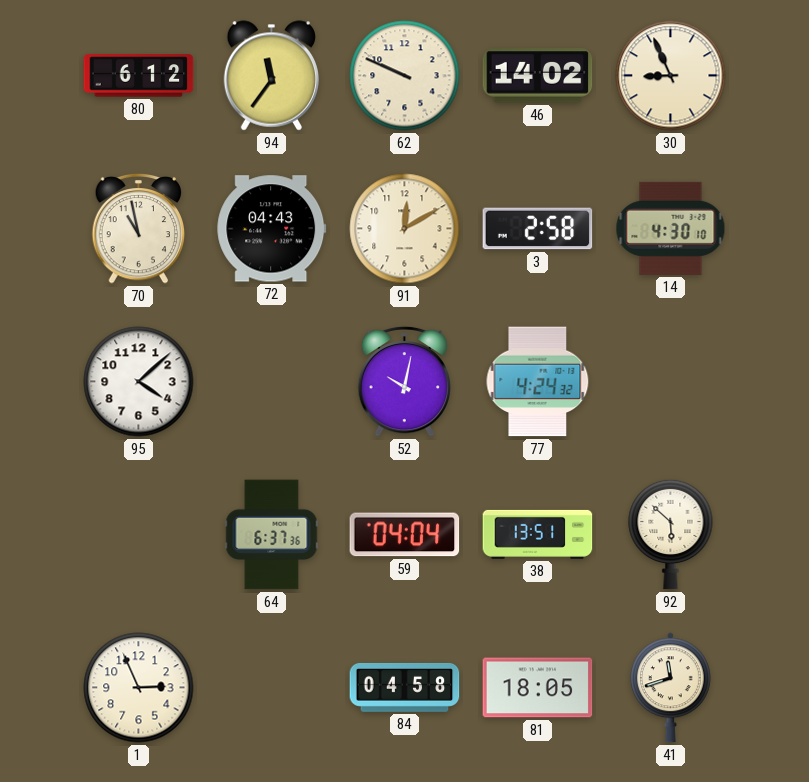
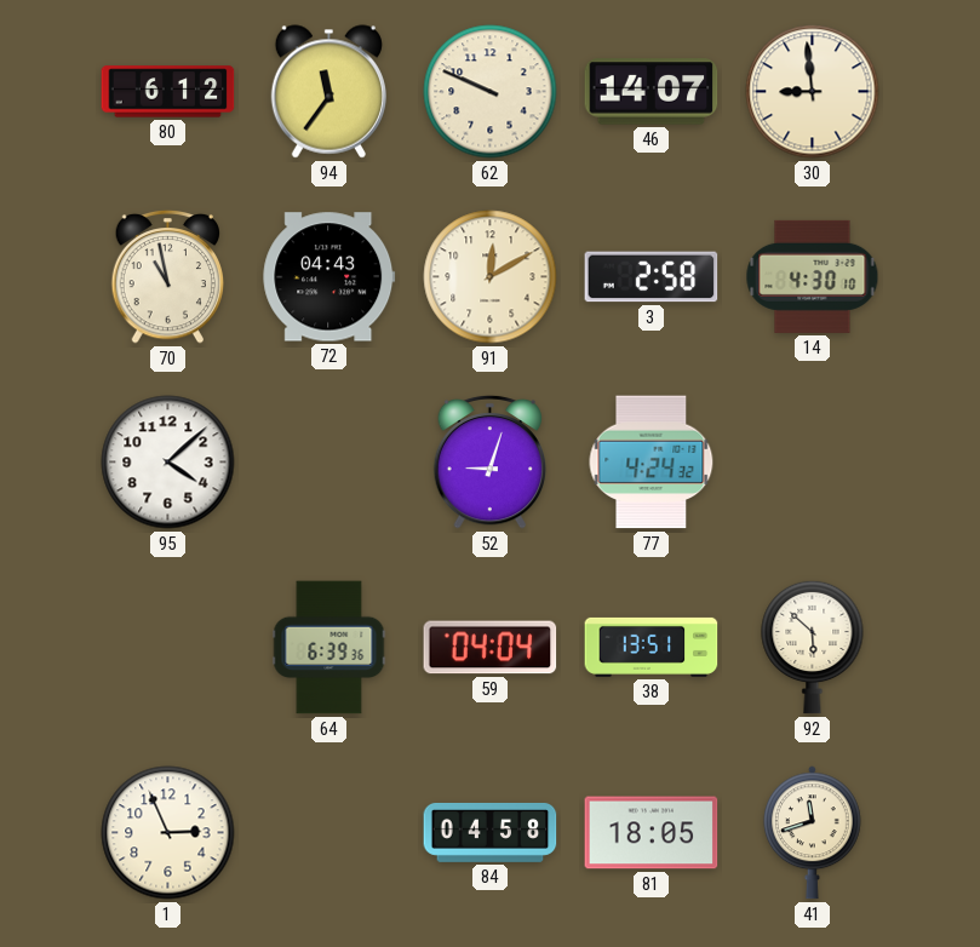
46: 14:02 -> 14:07 (652, 92)
30: 8:56 -> 8:59 (813, 92)
52: 10:02 -> 9:03 (491, 461)
64: 6:37 -> 6:39 (329, 648)
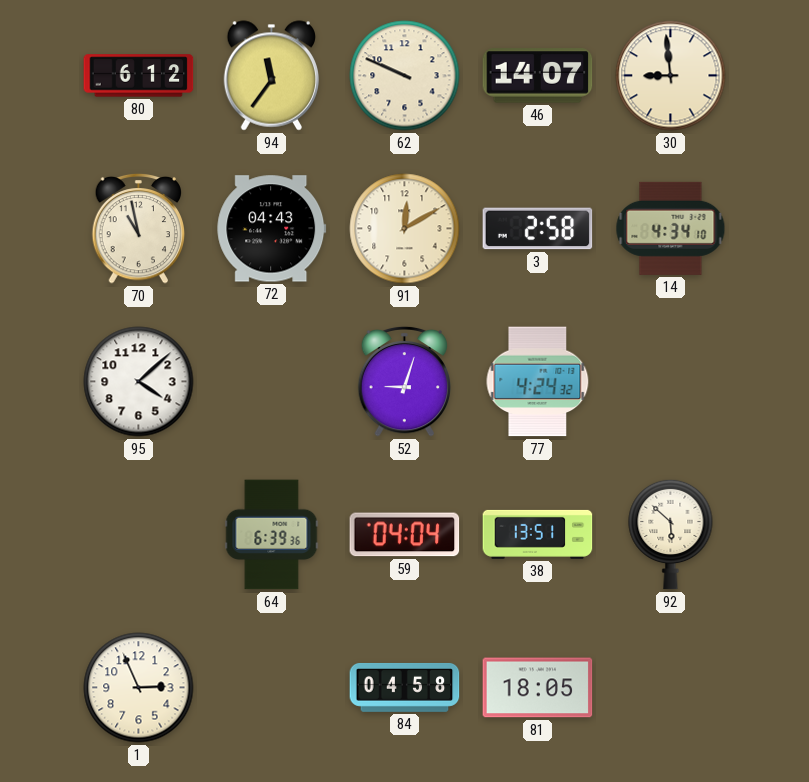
14: 4:30 -> 4:34 (671, 228)
41: 11:42 -> none (812, 833)
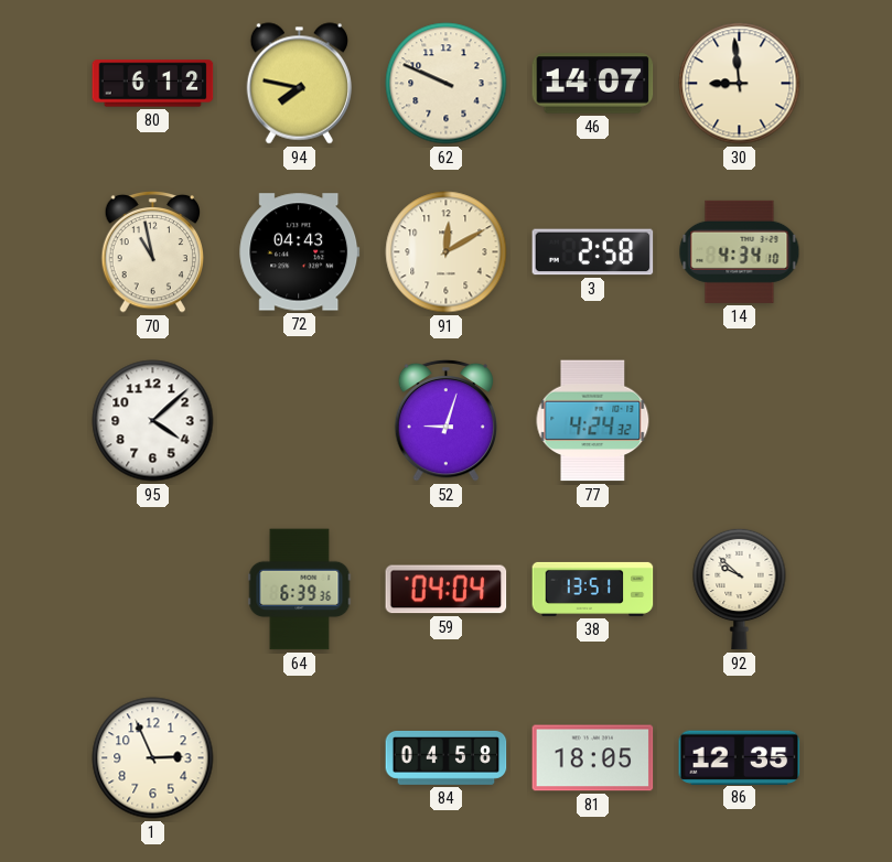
94: 11:36 -> 7:47 (299, 84)
92: 5:52 -> 9:52 (740, 589)
86: none -> 12:35 (740, 757)
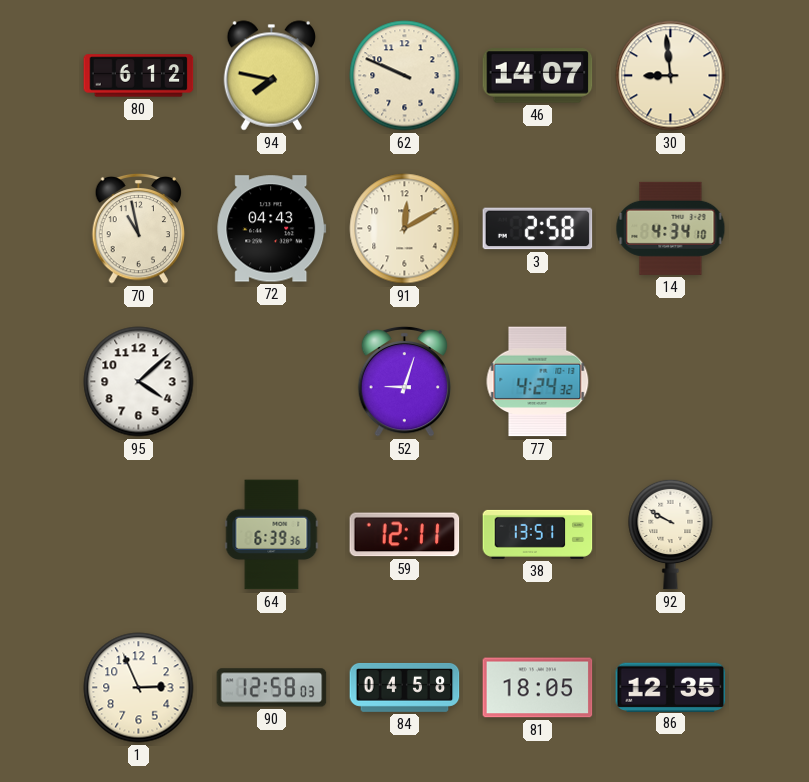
59: 04:04 -> 12:11 (405, 535)
92: 9:52 -> 9:50 (671, 534)
90: none -> 12:58 (272, 688)
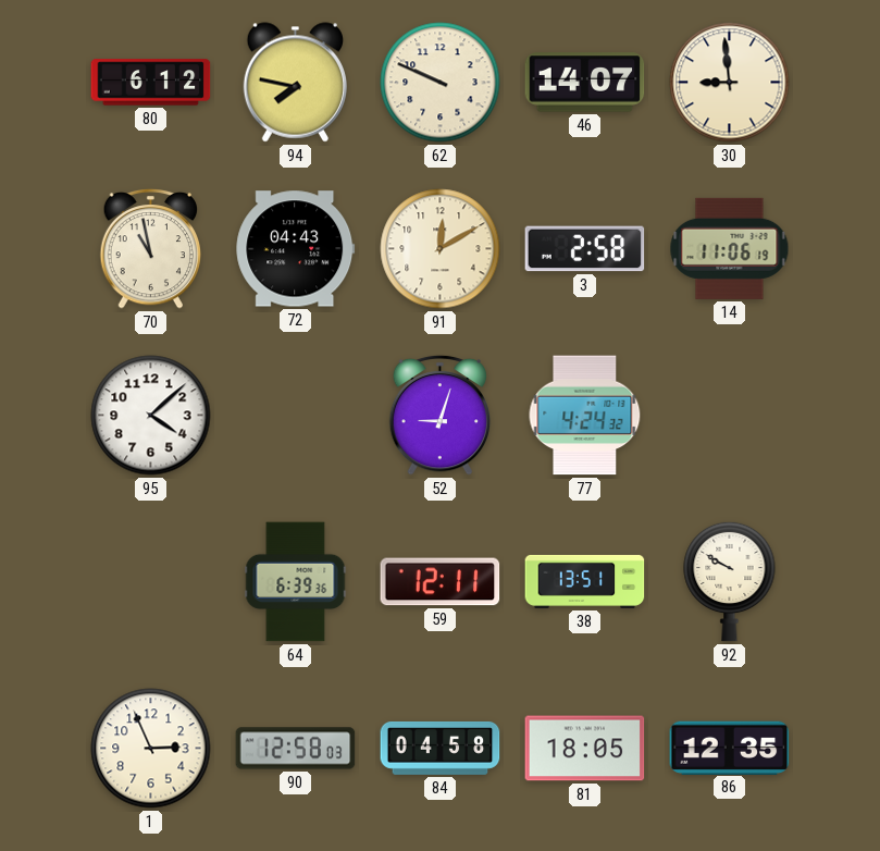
14: 4:34 -> 11:06 (730, 248)
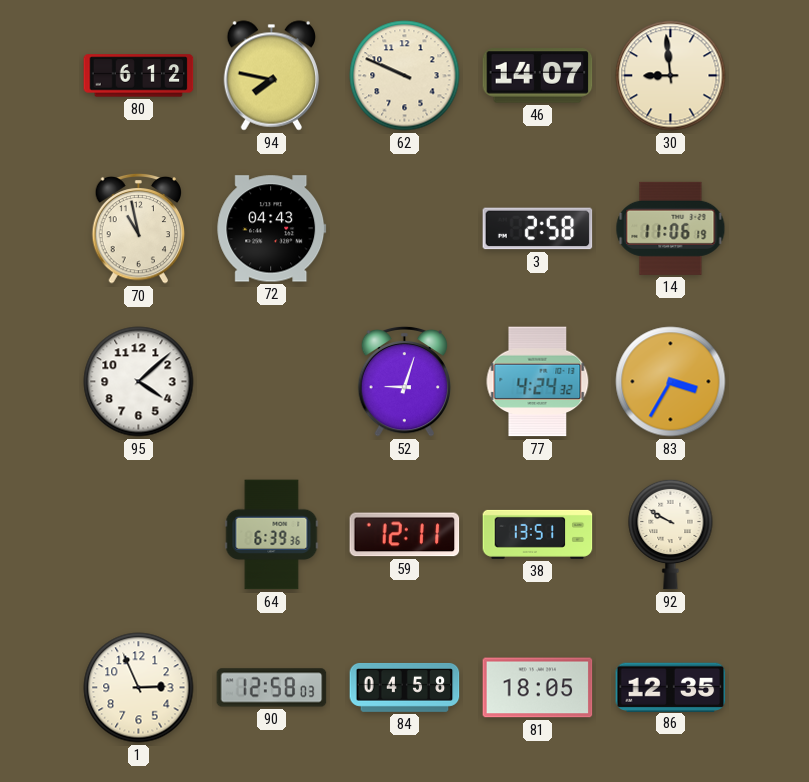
91: 12:10 -> none (441, 249)
83: none -> 3:35 (671, 382)
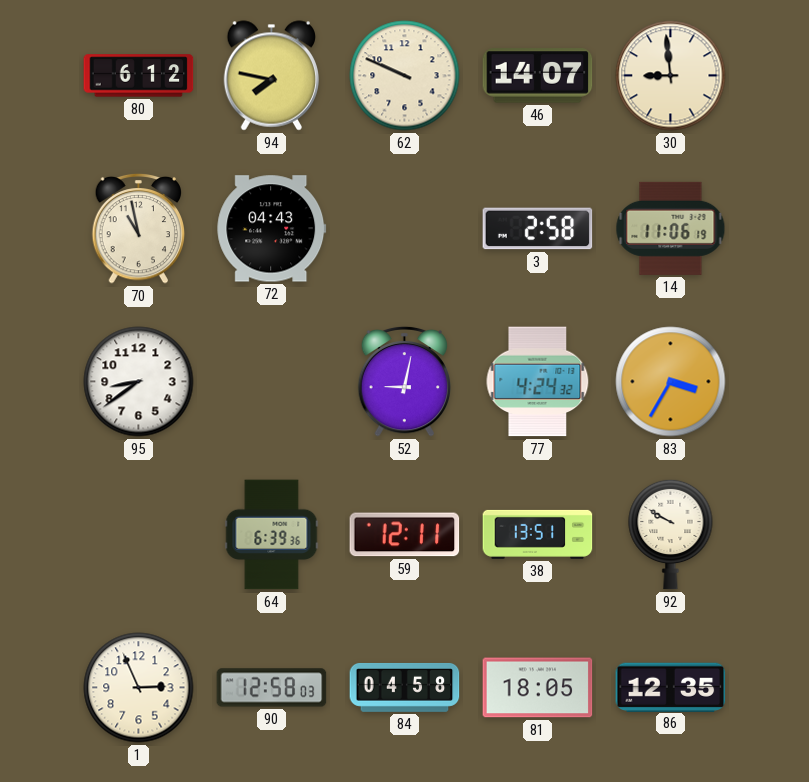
95: 4:08 -> 8:39 (139, 382)
52: 9:03 -> 9:02 (405, 381)
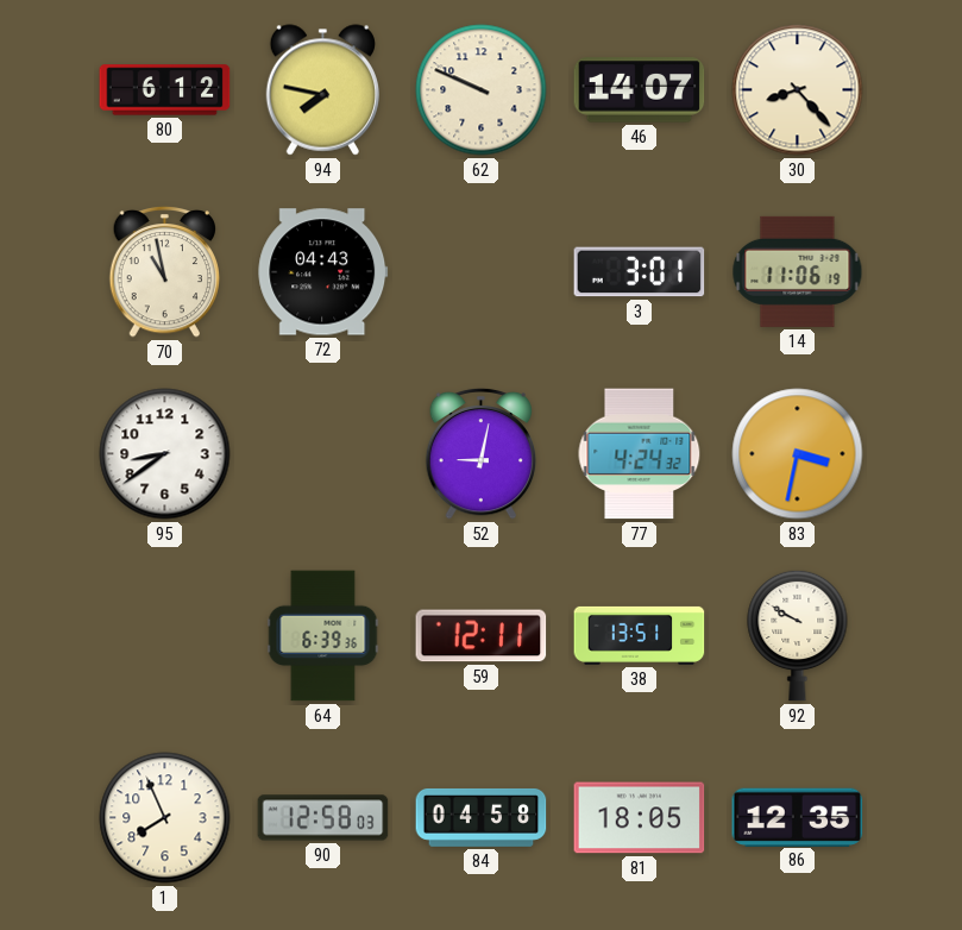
30: 8:59 -> 8:23 (798, 90)
3: 2:58 -> 3:01 (640, 272)
83: 3:35 -> 3:32 (798, 454)
1: 2:56 -> 7:56 (165, 818)
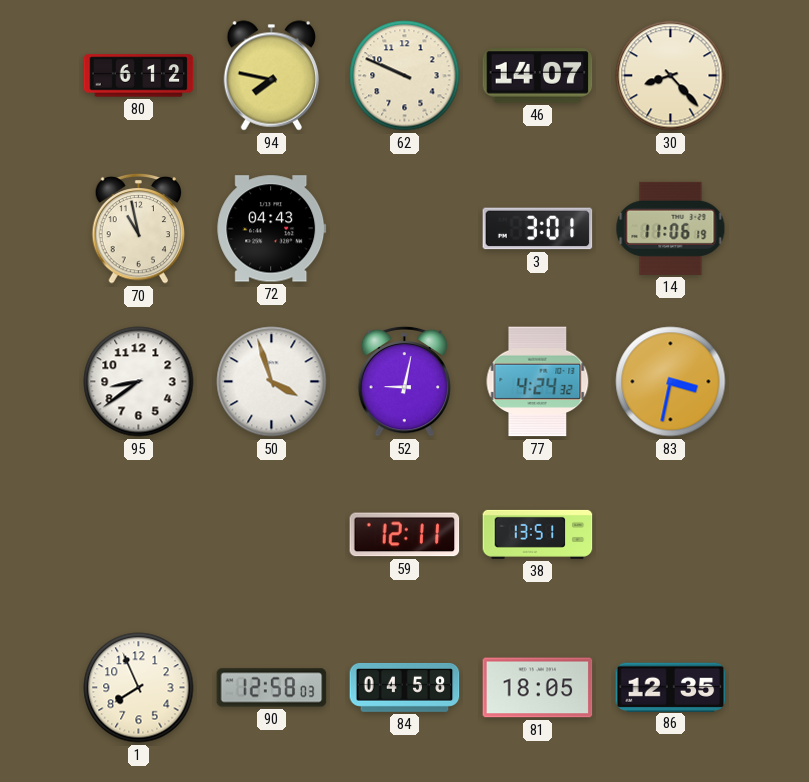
50: none -> 3:57 (272, 382)
64: 6:39 -> none (323, 636)
92: 9:50 -> none (798, 635)
